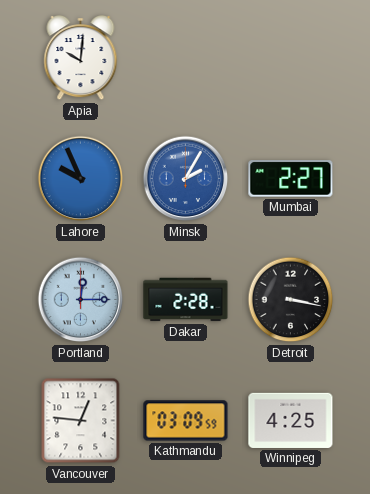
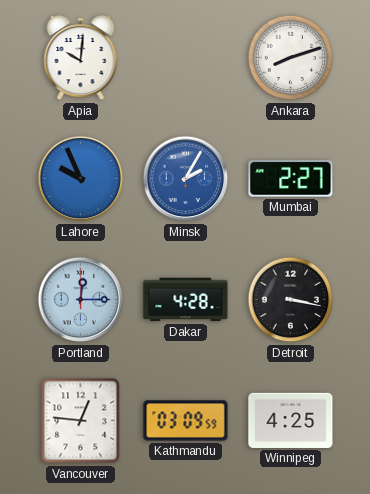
Ankara: none -> 8:12 (291, 58)
Dakar: 2:28 -> 4:28 (186, 300)
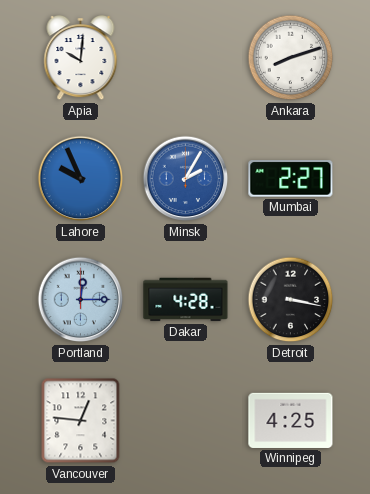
Kathmandu: 03:09 -> none (186, 421)
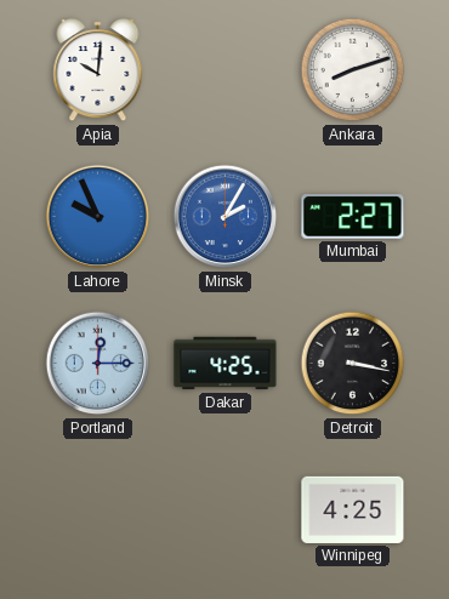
Dakar: 4:28 -> 4:25 (226, 364)
Vancouver: 12:46 -> none (81, 421)
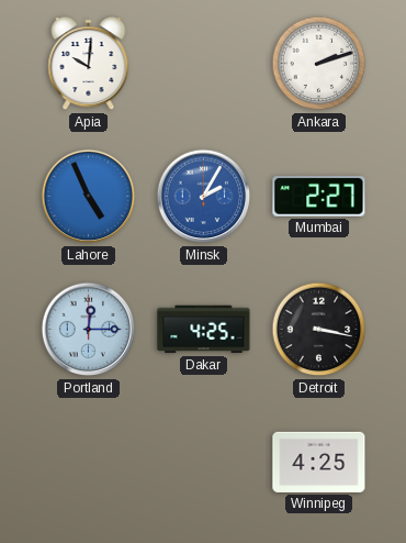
Ankara: 8:12 -> 2:12 (319, 64)
Lahore: 9:56 -> 4:56 (89, 197)
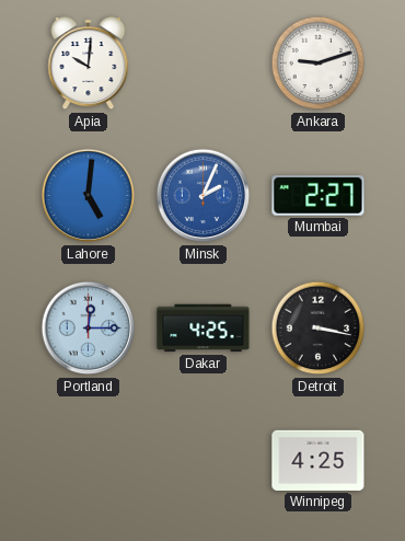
Ankara: 2:12 -> 9:12 (319, 64)
Lahore: 4:56 -> 5:01 (89, 196)
Minsk: 2:05 -> 2:04 (204, 196)
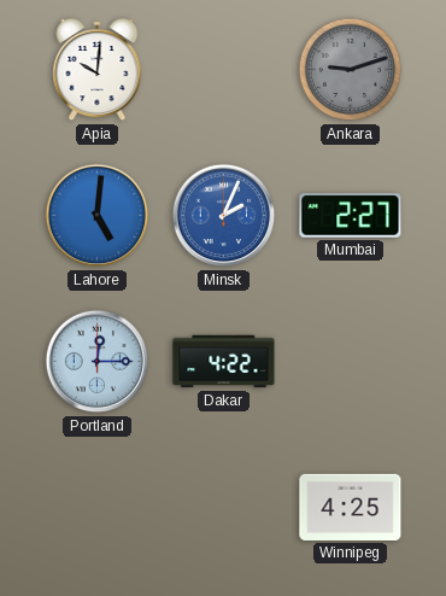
Ankara dial: white -> grey (351, 70)
Dakar: 4:25 -> 4:22 (224, 362)
Detroit: 3:17 -> none (319, 329)
